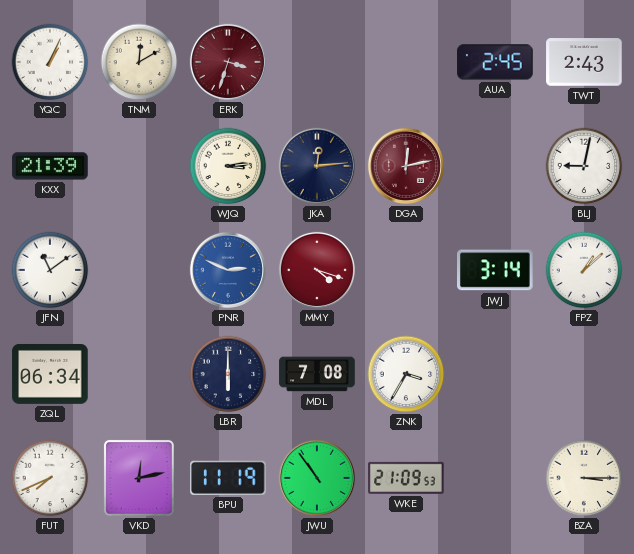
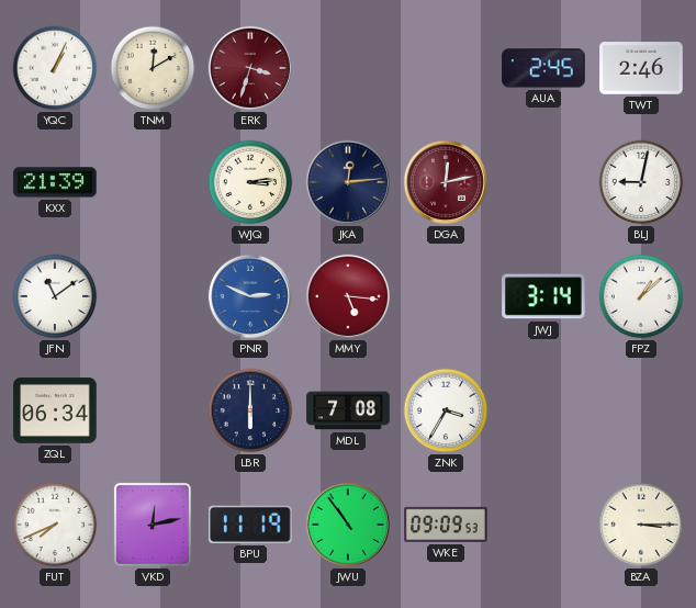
TWT: 2:43 -> 2:46 (641, 68)
MMY: 4:18 -> 5:16 (348, 296)
WKE: 21:09 -> 09:09 (446, 525)
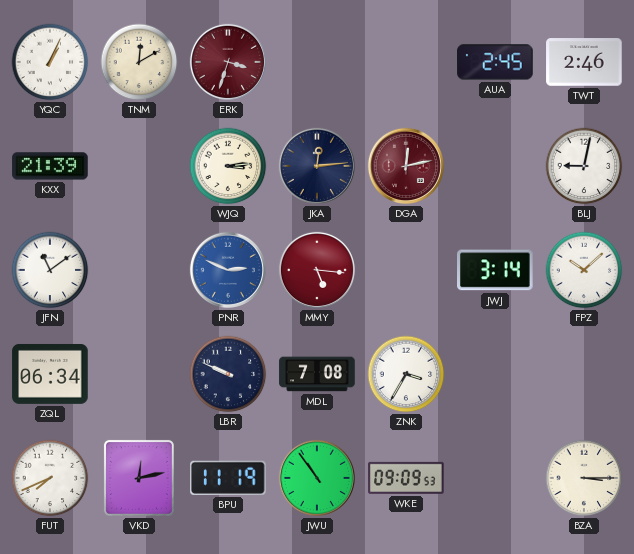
FPZ: 1:08 -> 10:08 (584, 270)
LBR: 6:00 -> 9:49 (228, 374)
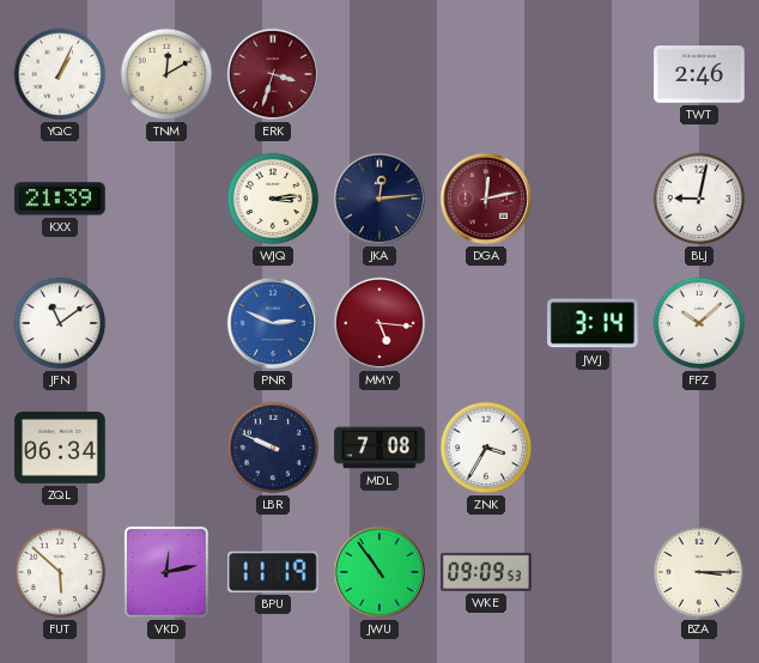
AUA: 2:45 -> none (495, 62)
FUT: 7:41 -> 5:52 (60, 572)
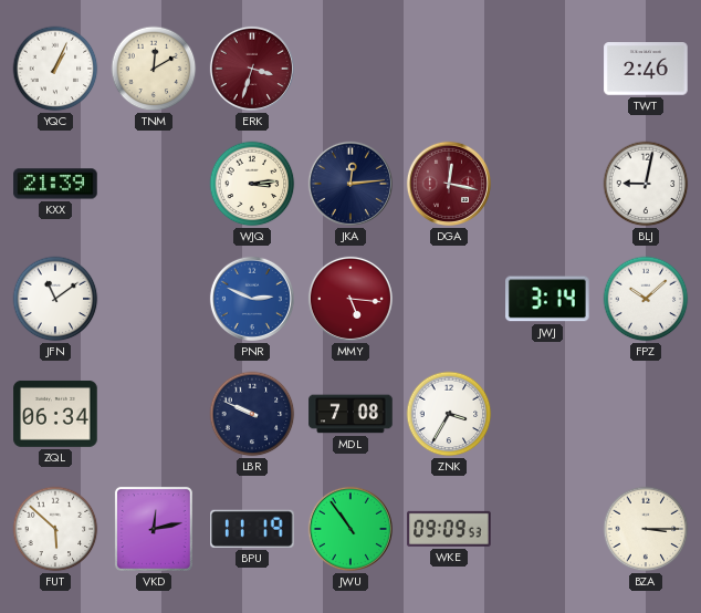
DGA: 12:13 -> 12:17 (449, 184)
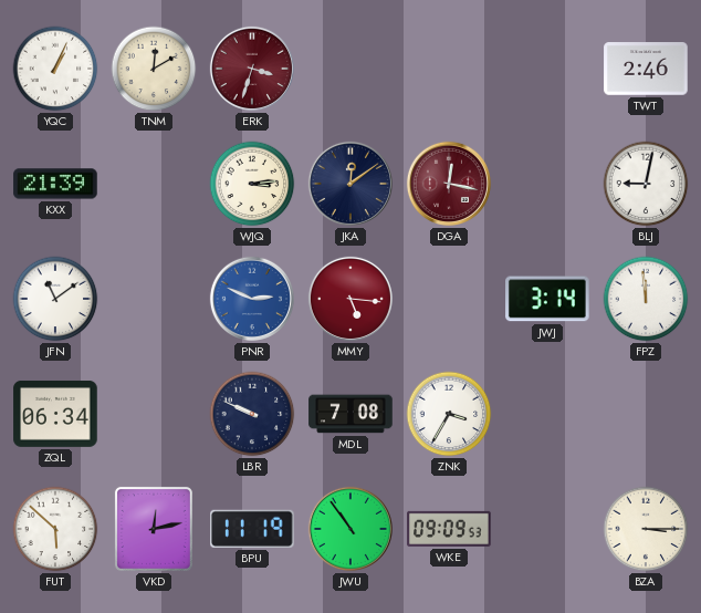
JKA: 12:14 -> 12:09 (350, 184)
FPZ: 10:08 -> 11:59 (646, 299)
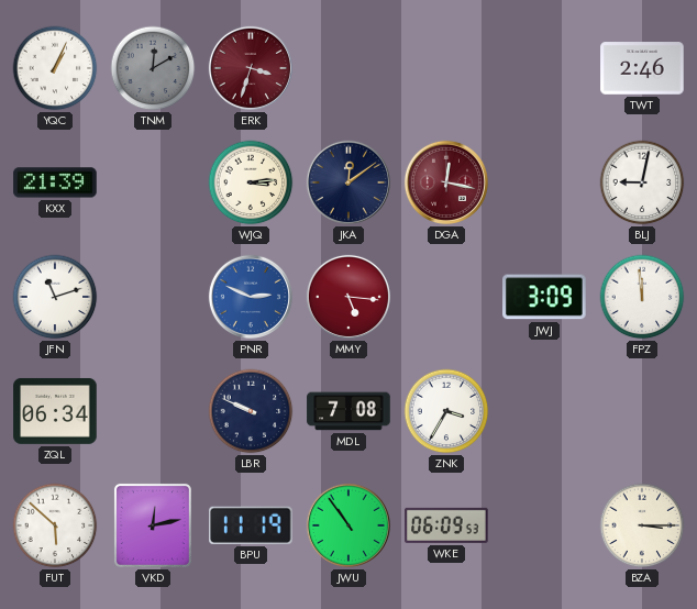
TNM dial: cream -> grey (153, 68)
JFN: 11:09 -> 11:12 (55, 297)
JWJ: 3:14 -> 3:09 (544, 297)
WKE: 09:09 -> 06:09 (446, 525)
